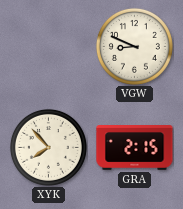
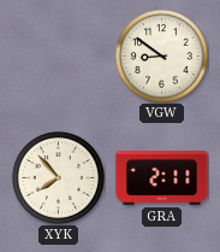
VGW: 8:49 -> 8:51 (161, 55)
GRA: 2:15 -> 2:11 (162, 178)
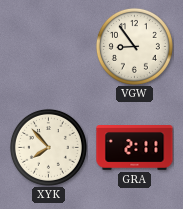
VGW: 8:51 -> 8:54 (134, 46)
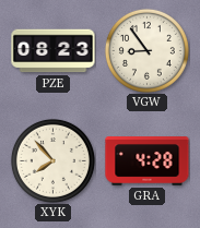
PZE: none -> 08:23 (54, 51)
GRA: 2:11 -> 4:28 (148, 161)
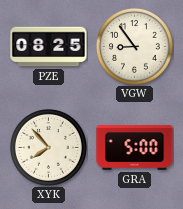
PZE: 08:23 -> 08:25 (49, 47)
GRA: 4:28 -> 5:00 (135, 148)
